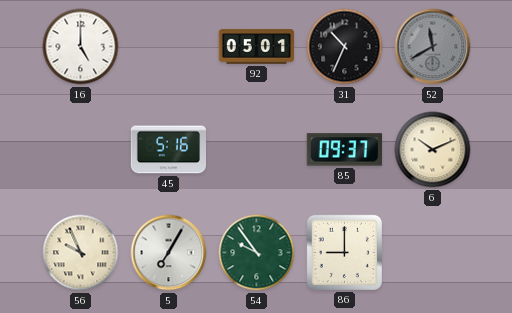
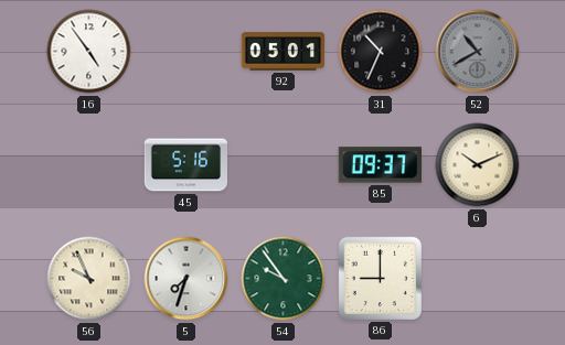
16: 5:00 -> 4:54 (89, 52)
52: 11:40 -> 10:40 (478, 52)
5: 7:05 -> 7:33 (186, 279)
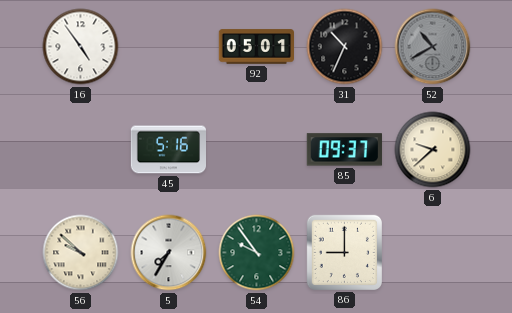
6: 10:11 -> 9:38 (433, 150)
56: 9:56 -> 9:52 (81, 253)
5: 7:33 -> 7:35 (169, 253)
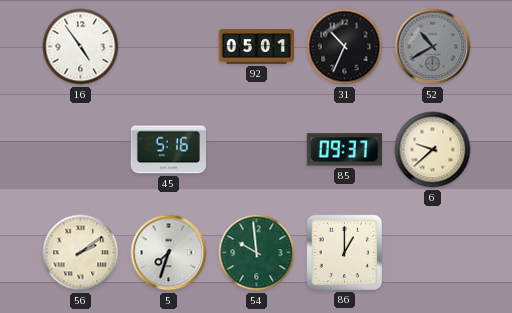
56: 9:52 -> 2:09 (81, 253)
5: 7:35 -> 7:33 (169, 253)
54: 9:54 -> 9:59 (257, 253)
86: 9:00 -> 1:00 (344, 252)
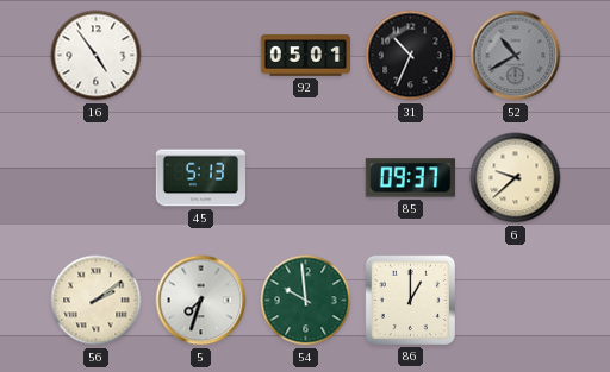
45: 5:16 -> 5:13 (200, 178)
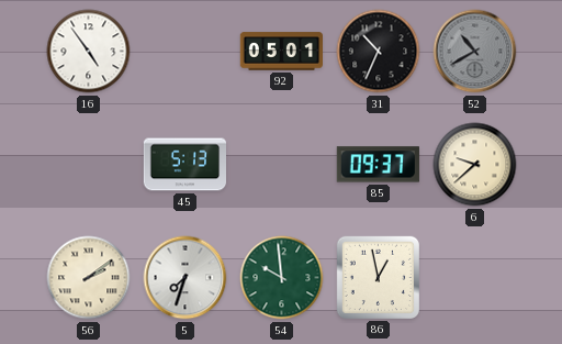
86: 1:00 -> 12:58 (378, 277)
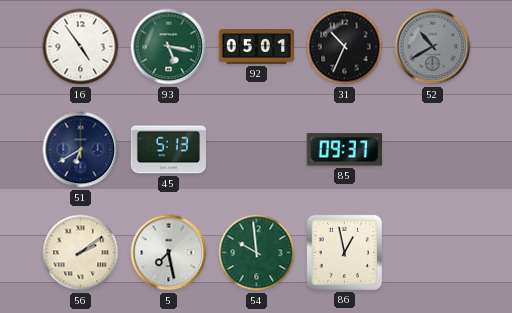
93: none -> 5:17 (169, 47)
51: none -> 6:40 (81, 150)
6: 9:38 -> none (475, 165)
5: 7:33 -> 7:28 (169, 253)
